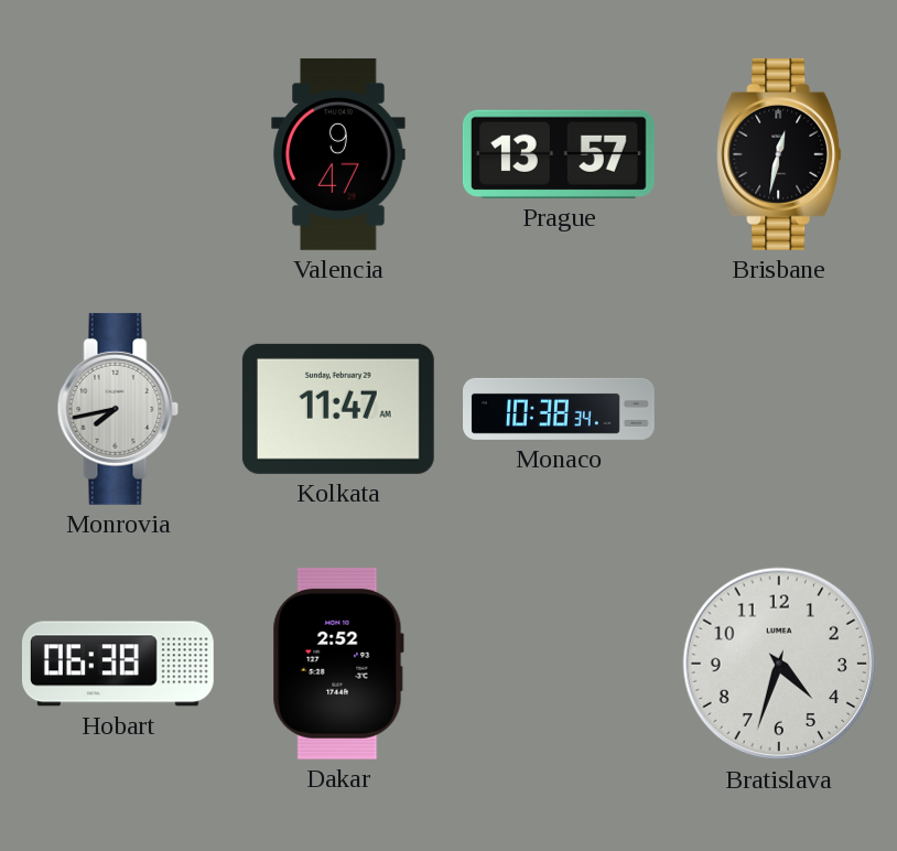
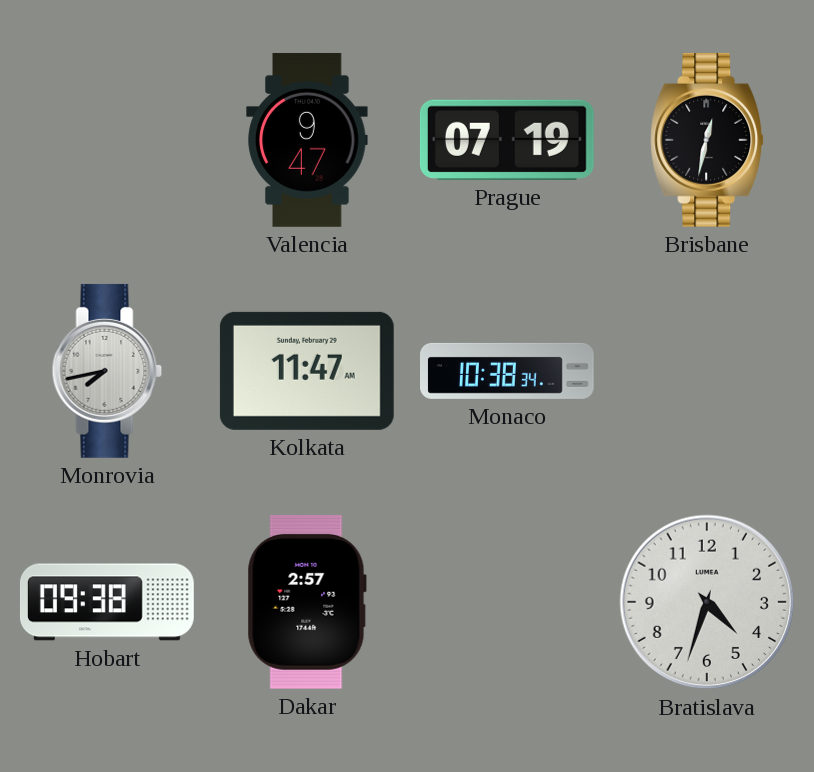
Prague: 13:57 -> 07:19 (507, 140)
Hobart: 06:38 -> 09:38 (107, 602)
Dakar: 2:52 -> 2:57 (307, 602)
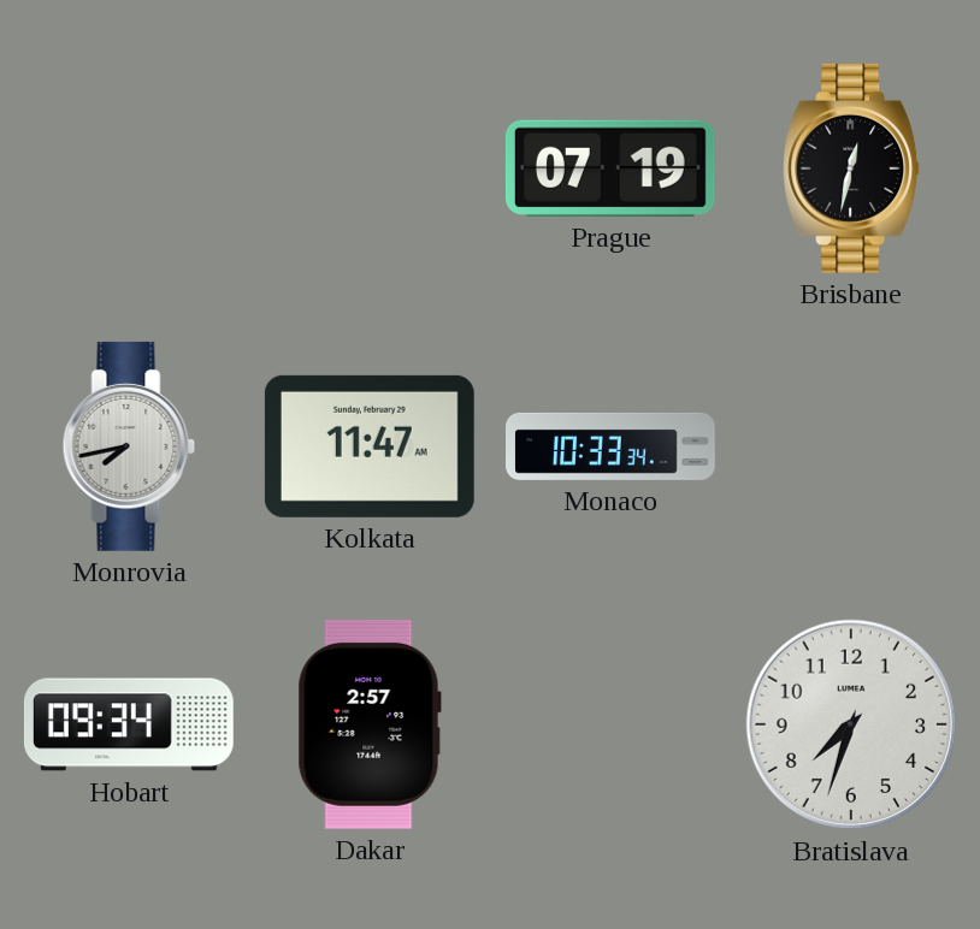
Valencia: 9:47 -> none (307, 140)
Monaco: 10:38 -> 10:33 (612, 446)
Hobart: 09:38 -> 09:34 (129, 724)
Bratislava: 4:33 -> 7:33 (851, 724)
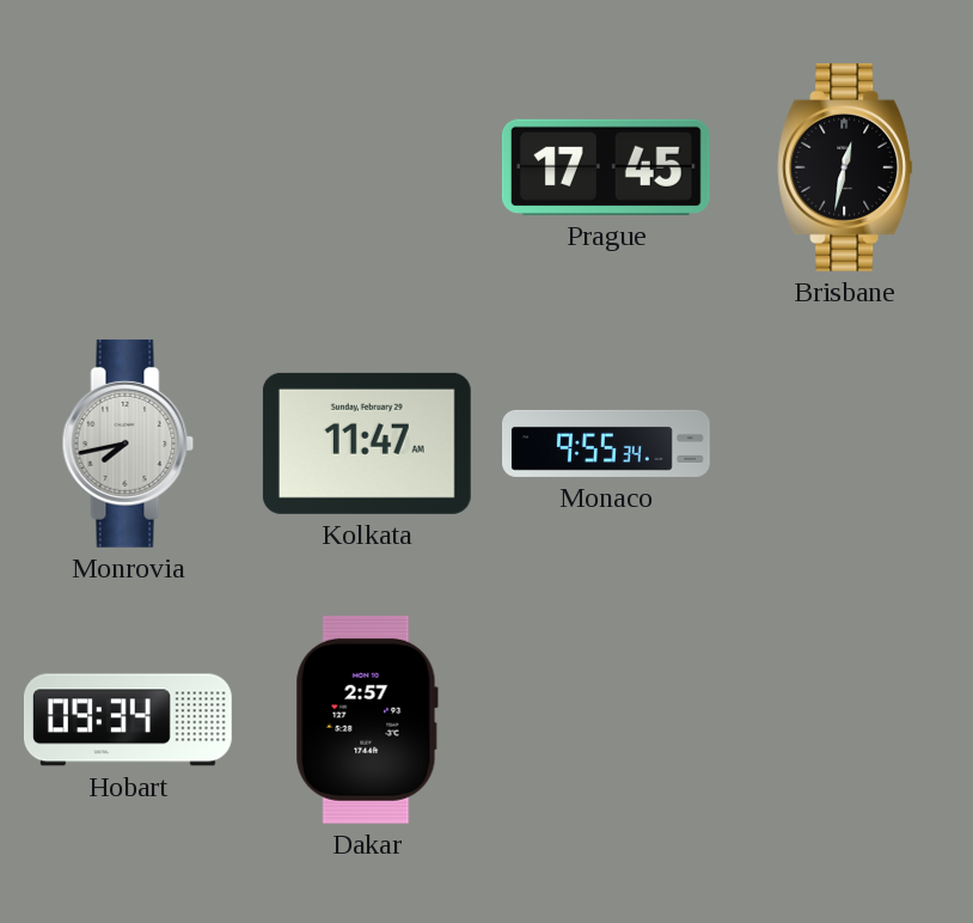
Prague: 07:19 -> 17:45 (606, 167)
Monaco: 10:33 -> 9:55 (607, 444)
Bratislava: 7:33 -> none (851, 724)
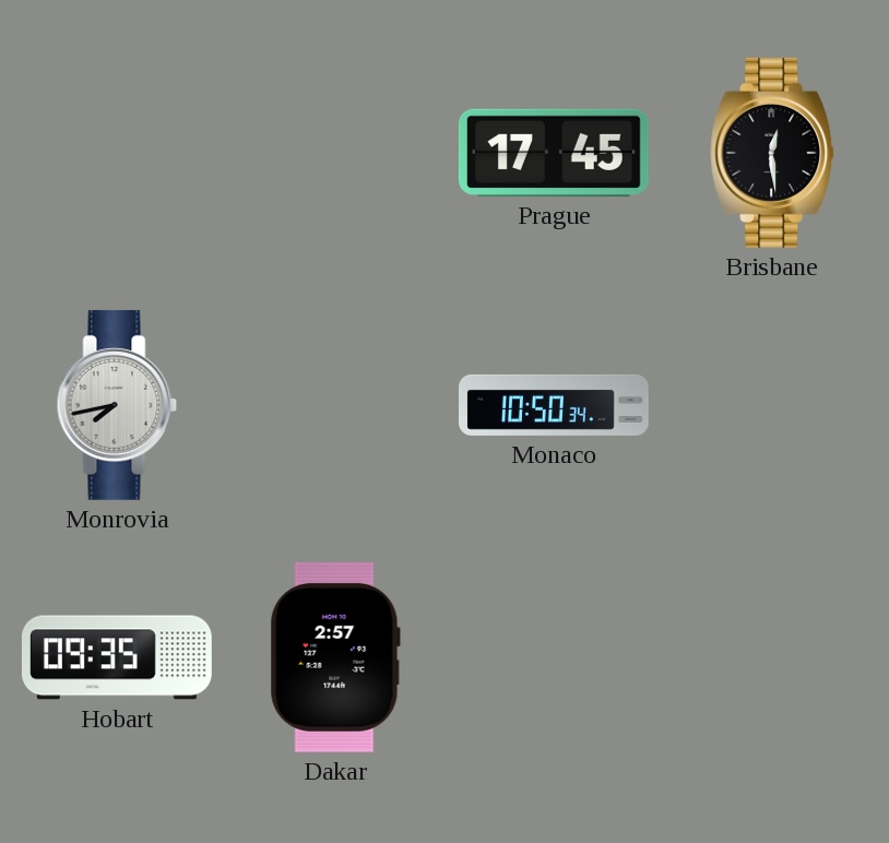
Brisbane: 12:32 -> 12:29 (773, 153)
Kolkata: 11:47 -> none (367, 444)
Monaco: 9:55 -> 10:50 (555, 405)
Hobart: 09:34 -> 09:35 (117, 657)
